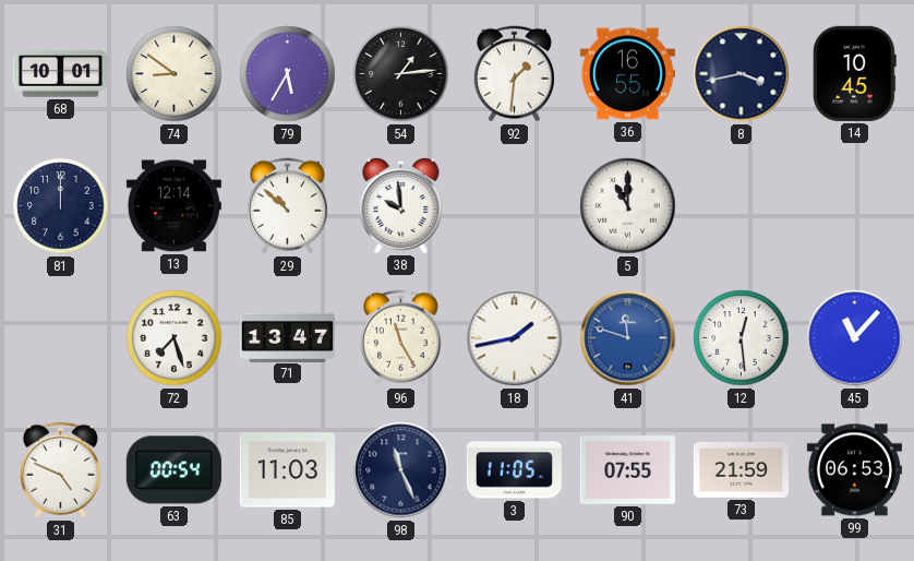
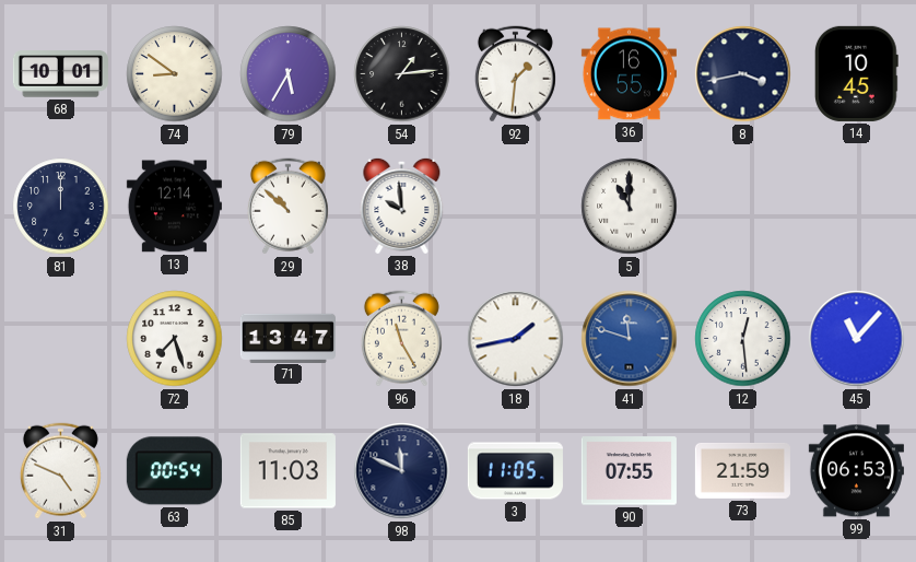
98: 11:26 -> 11:49 (402, 471)
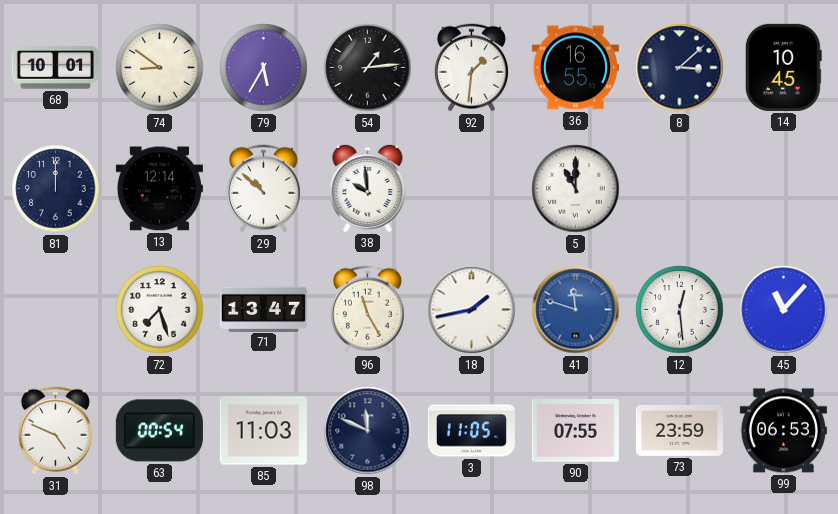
8: 3:43 -> 3:08 (680, 68)
73: 21:59 -> 23:59 (679, 430)
